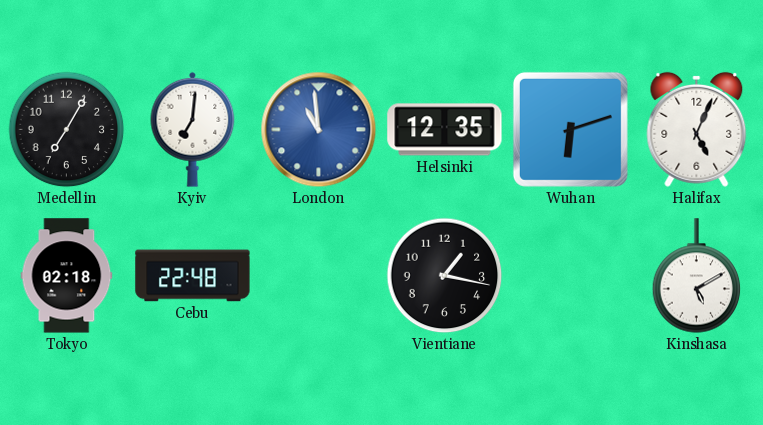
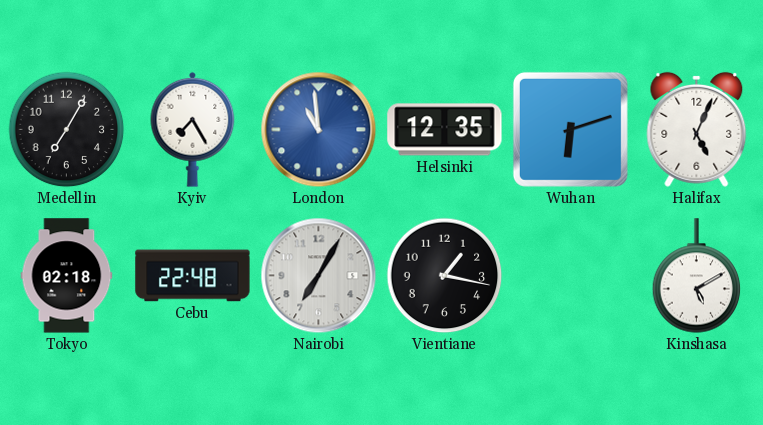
Kyiv: 7:01 -> 7:25 (193, 129)
Nairobi: none -> 7:05 (319, 276)
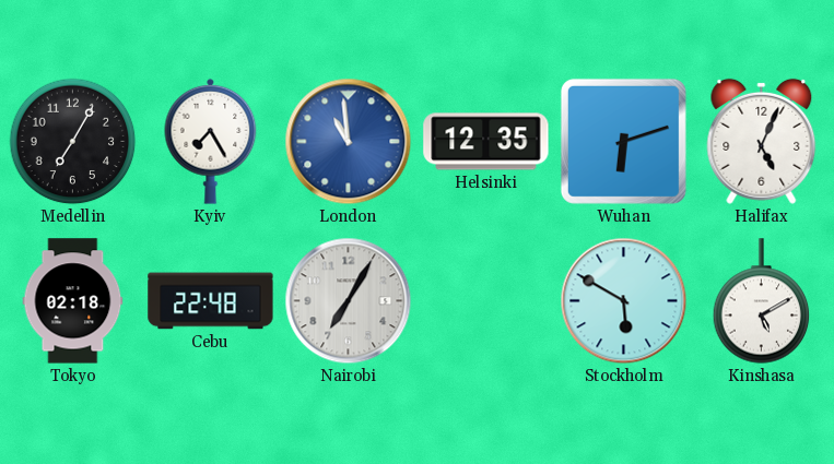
Vientiane: 1:17 -> none (445, 276)
Stockholm: none -> 5:50 (624, 301)
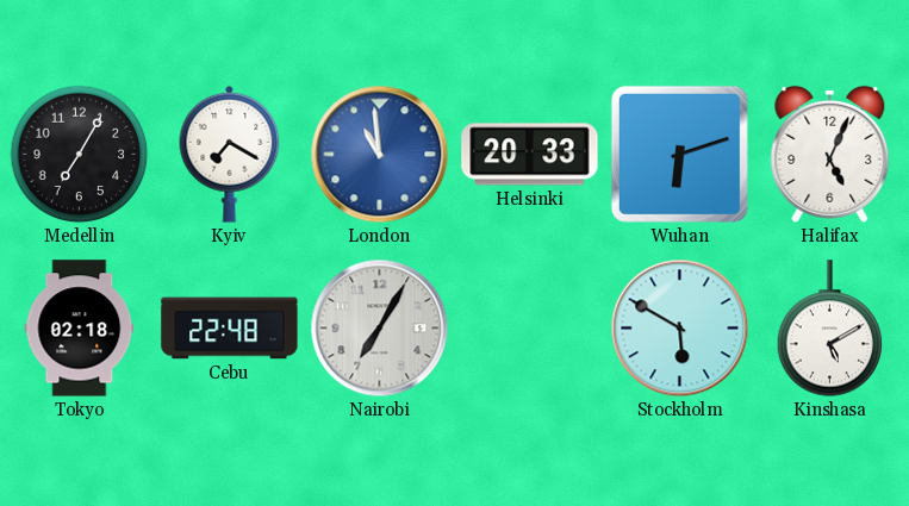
Kyiv: 7:25 -> 7:20 (230, 154)
Helsinki: 12:35 -> 20:33 (530, 155)
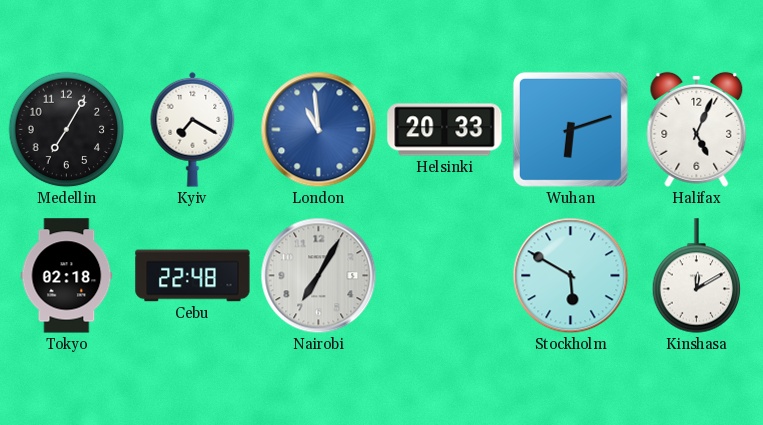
Kinshasa: 5:10 -> 12:10 (697, 276)
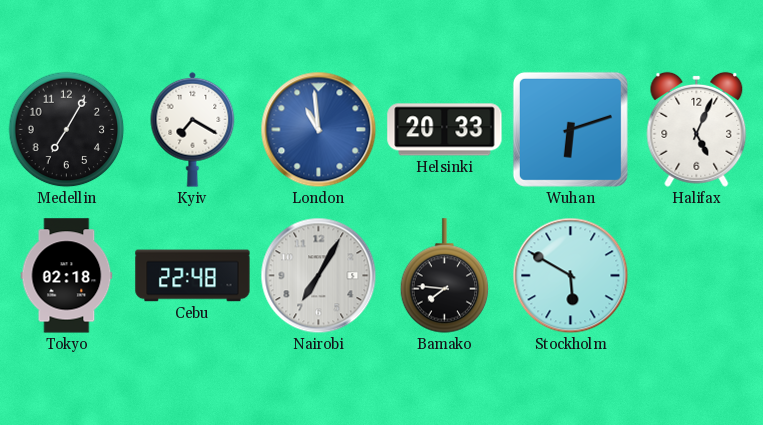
Bamako: none -> 7:46 (445, 276)
Kinshasa: 12:10 -> none (697, 276)
